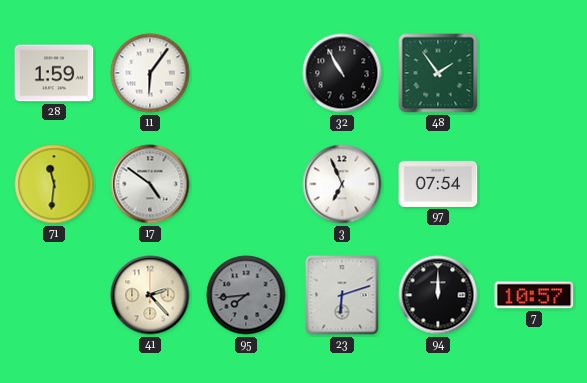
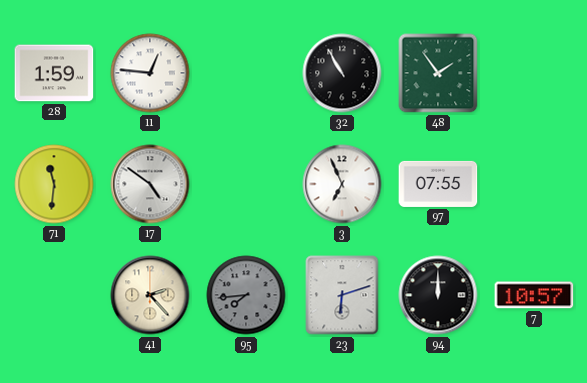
11: 6:06 -> 12:46 (150, 73)
97: 07:54 -> 07:55 (438, 184)
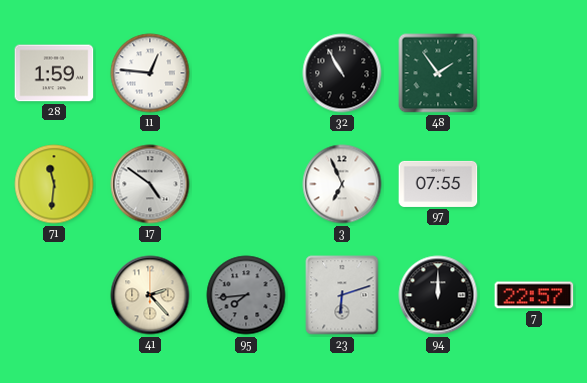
7: 10:57 -> 22:57 (534, 295)
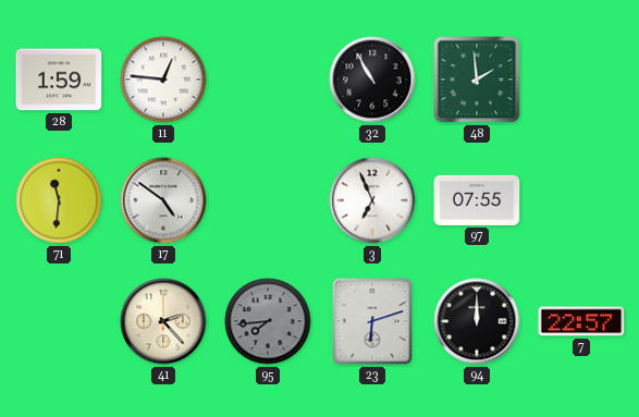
48: 1:54 -> 1:59 (477, 79)
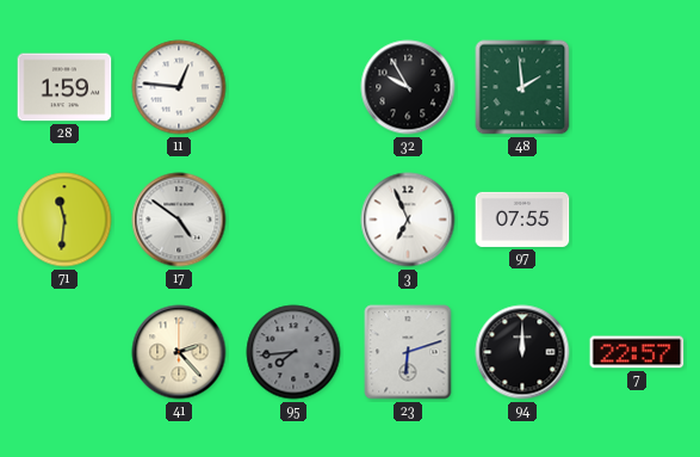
32: 10:55 -> 9:55 (408, 87)
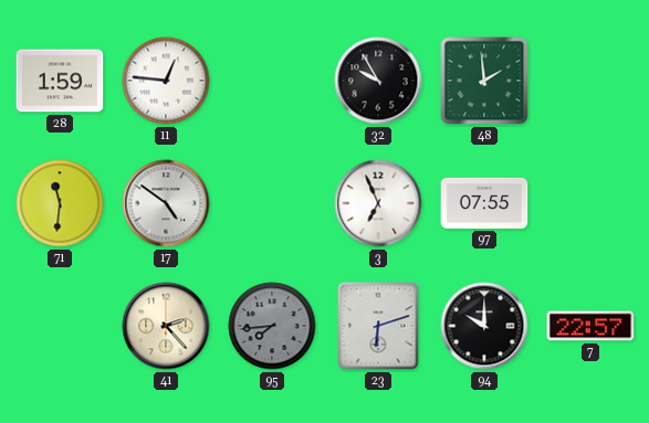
94: 12:00 -> 10:00 (484, 326)
